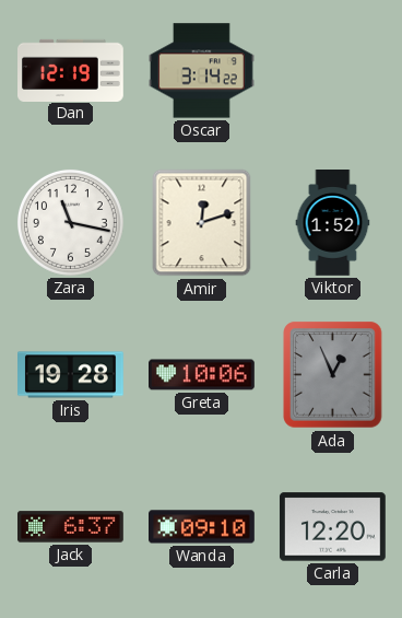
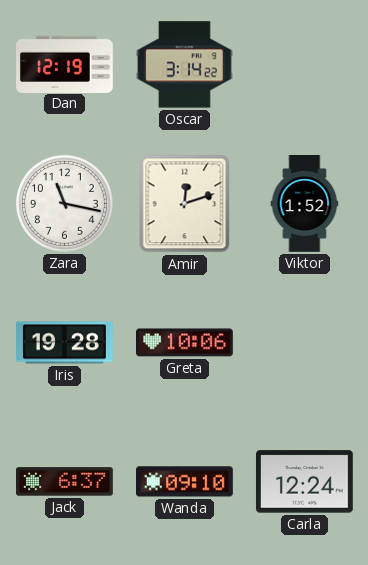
Ada: 12:56 -> none (333, 375)
Carla: 12:20 -> 12:24 (304, 482)
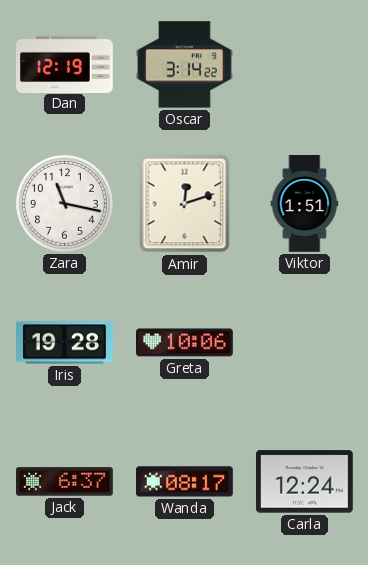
Viktor: 1:52 -> 1:51 (305, 204)
Wanda: 09:10 -> 08:17 (185, 482)
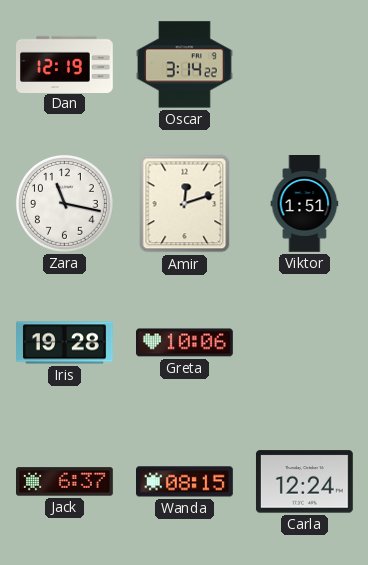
Wanda: 08:17 -> 08:15 (185, 482)
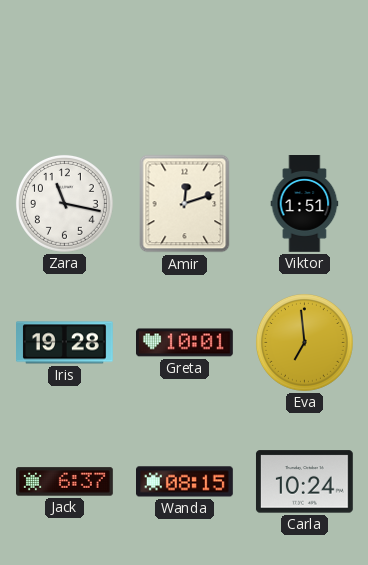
Dan: 12:19 -> none (65, 64)
Oscar: 3:14 -> none (185, 65)
Greta: 10:06 -> 10:01 (185, 343)
Eva: none -> 6:59 (304, 342)
Carla: 12:24 -> 10:24 (304, 482)
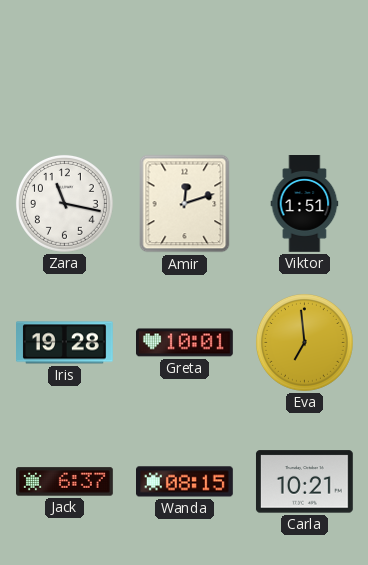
Carla: 10:24 -> 10:21 (304, 482)
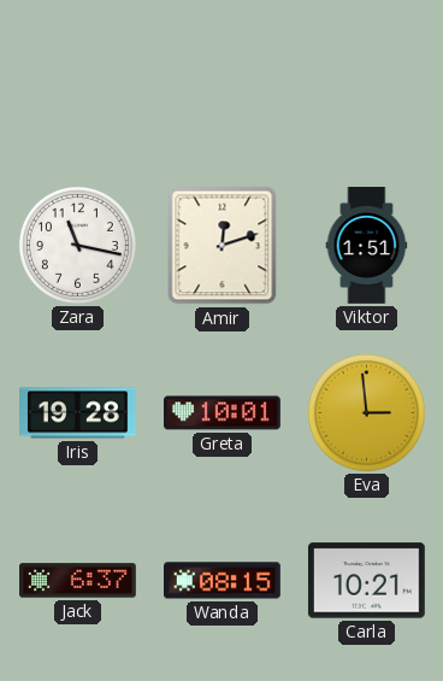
Eva: 6:59 -> 2:59 (366, 412)
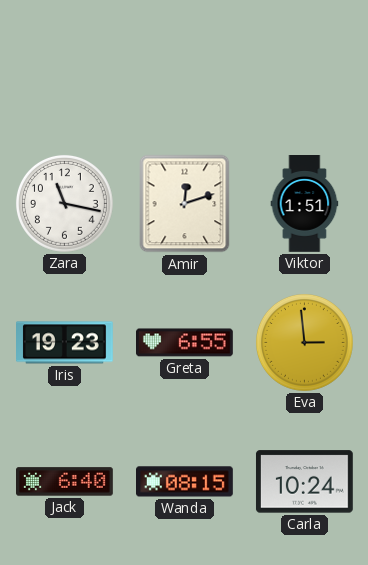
Iris: 19:28 -> 19:23 (65, 343)
Greta: 10:01 -> 6:55 (185, 343)
Jack: 6:37 -> 6:40 (65, 482)
Carla: 10:21 -> 10:24 (304, 482)
